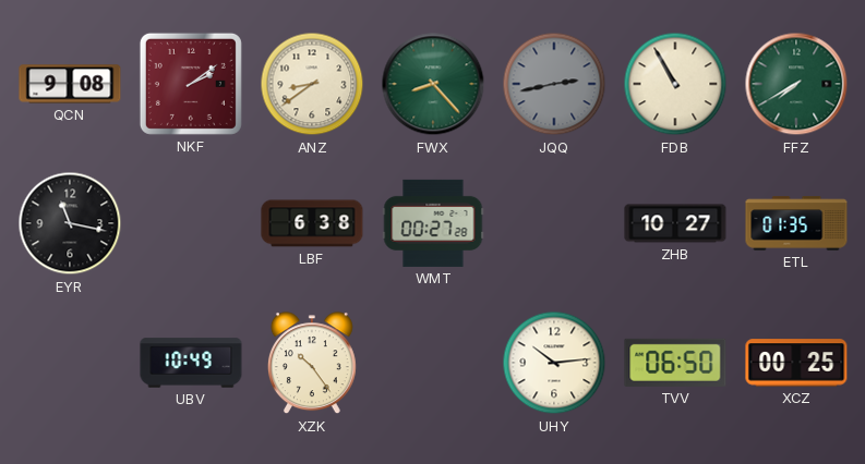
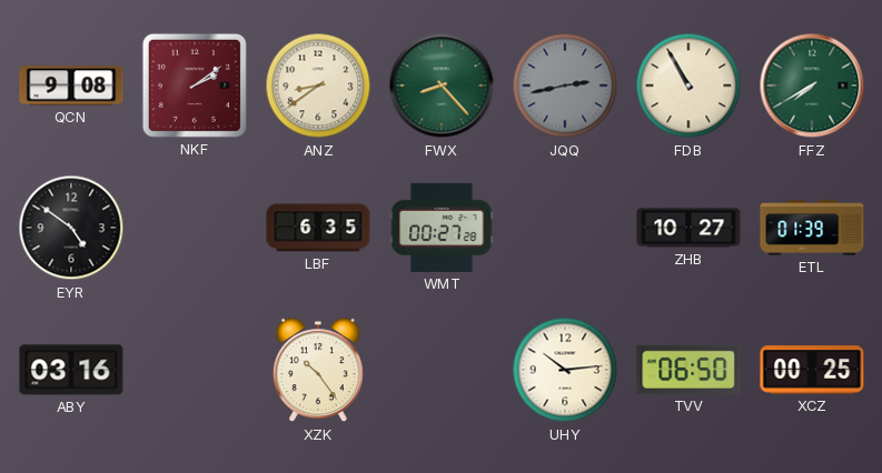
EYR: 11:17 -> 4:51 (71, 228)
LBF: 6:38 -> 6:35 (318, 228)
ETL: 01:35 -> 01:39 (812, 228)
ABY: none -> 03:16 (71, 370)
UBV: 10:49 -> none (191, 363)
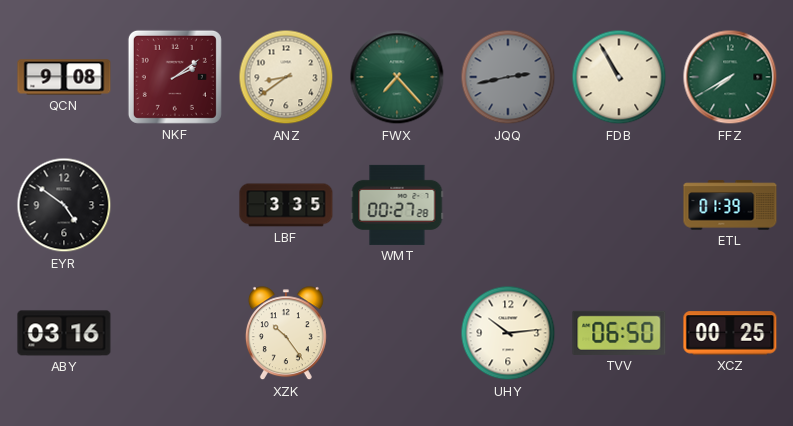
FWX: 8:23 -> 7:23 (397, 77)
LBF: 6:35 -> 3:35 (286, 205)
ZHB: 10:27 -> none (688, 228)
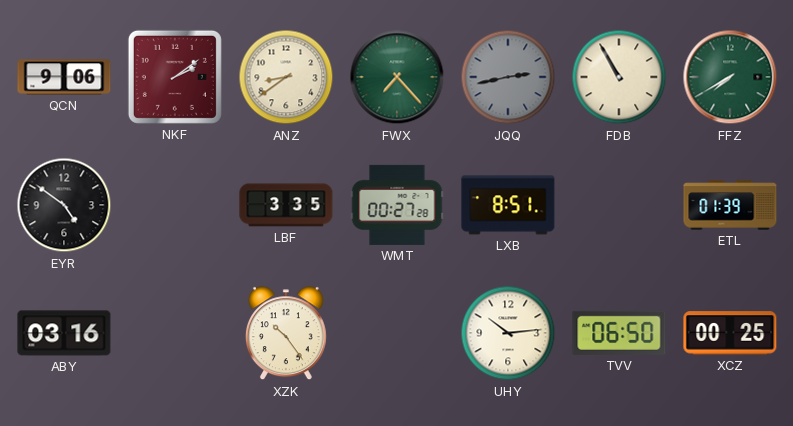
QCN: 9:08 -> 9:06 (64, 77)
LXB: none -> 8:51 (508, 205)
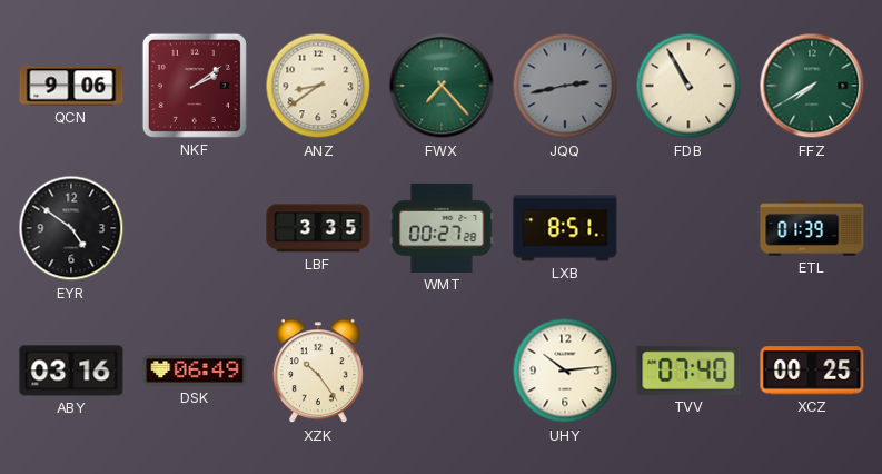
DSK: none -> 06:49 (195, 371)
TVV: 06:50 -> 07:40 (688, 371)
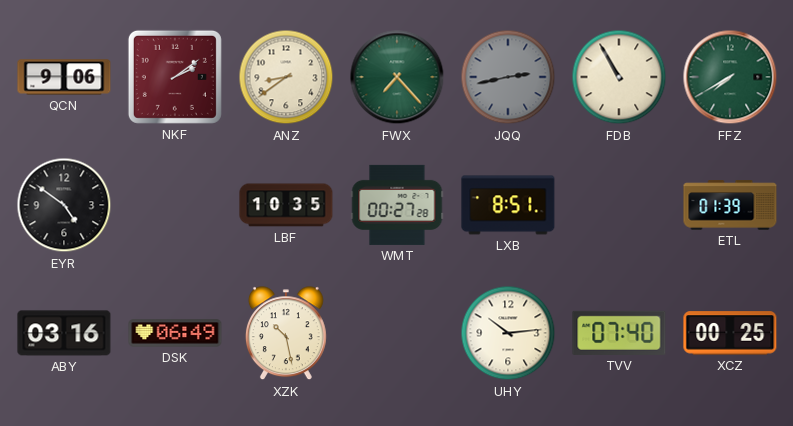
LBF: 3:35 -> 10:35 (286, 205)
XZK: 10:24 -> 10:28 (286, 334)
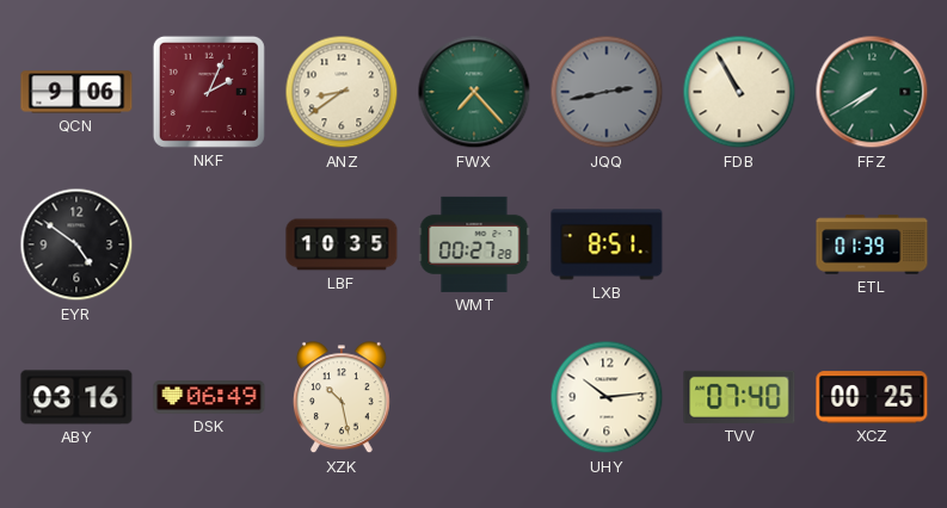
NKF: 2:09 -> 2:04 (209, 92)
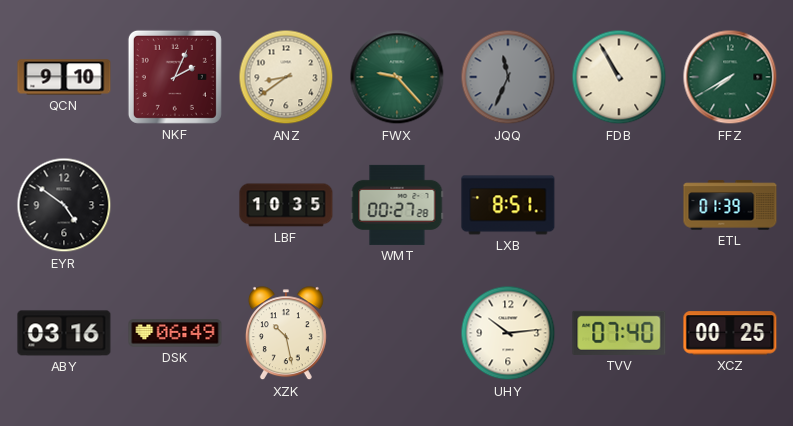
QCN: 9:06 -> 9:10 (64, 77)
FWX: 7:23 -> 9:23 (397, 77)
JQQ: 2:43 -> 11:34 (508, 77)
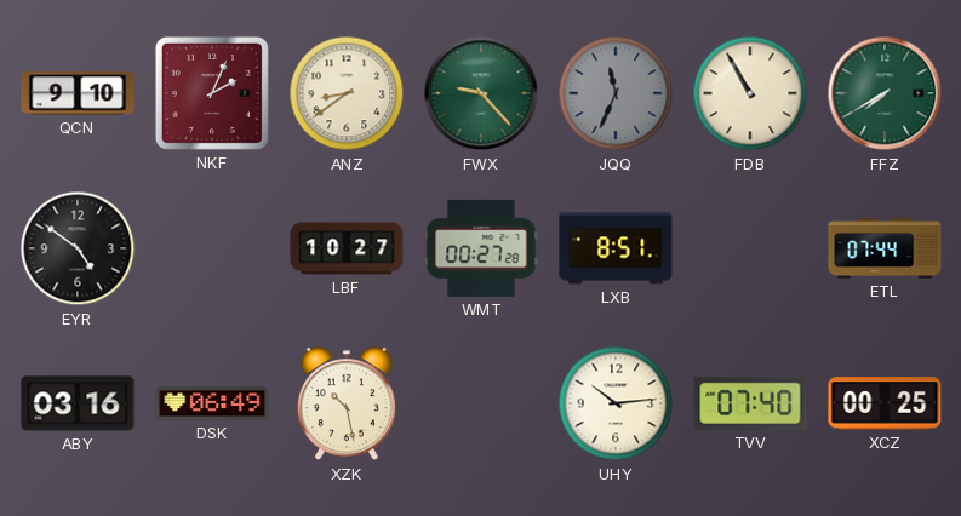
LBF: 10:35 -> 10:27 (347, 248)
ETL: 01:39 -> 07:44 (885, 248)
